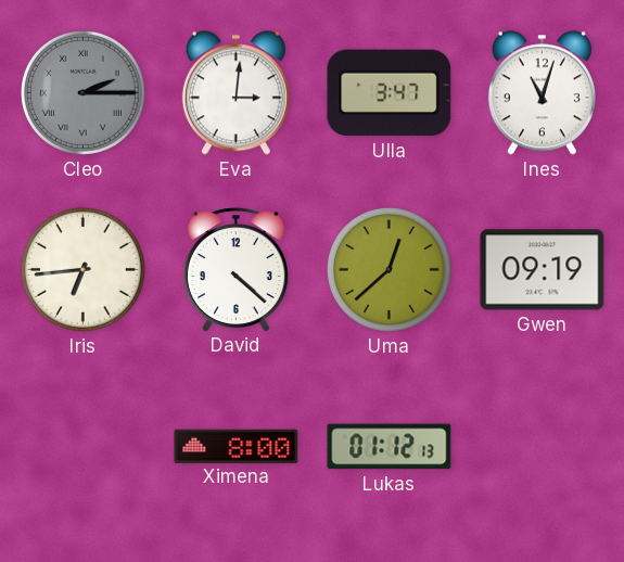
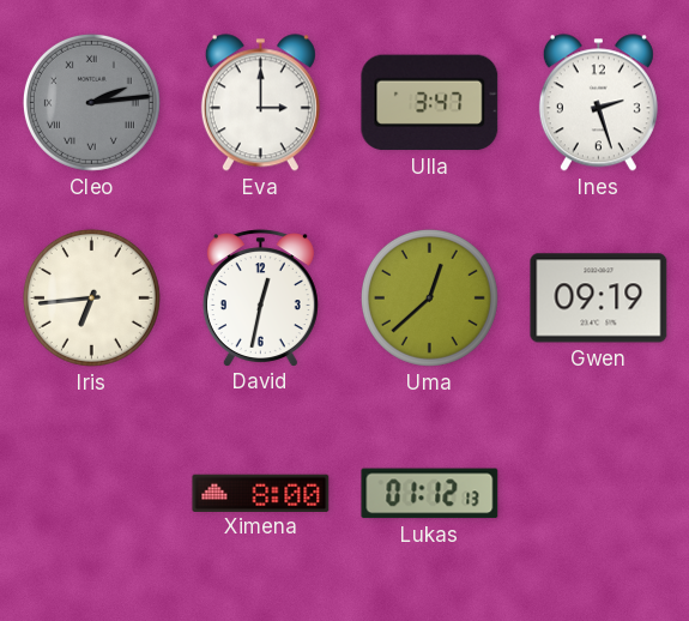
Cleo: 2:15 -> 2:14 (91, 102)
Eva: 3:01 -> 3:00 (260, 103)
Ines: 11:03 -> 2:27 (598, 103)
David: 4:22 -> 12:32 (260, 297)
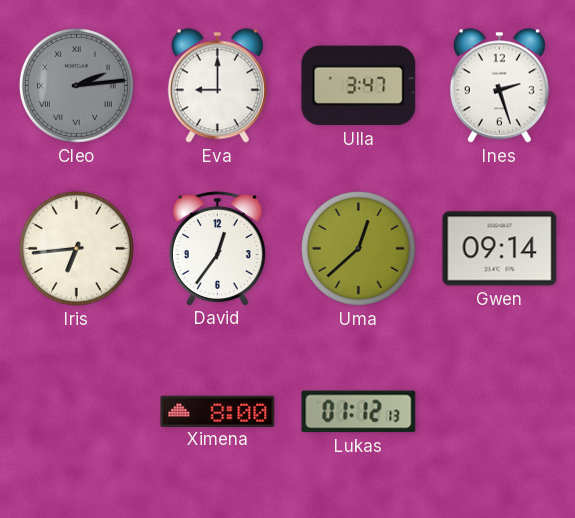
Eva: 3:00 -> 9:00 (217, 86)
David: 12:32 -> 12:36 (217, 248)
Gwen: 09:19 -> 09:14 (500, 249)
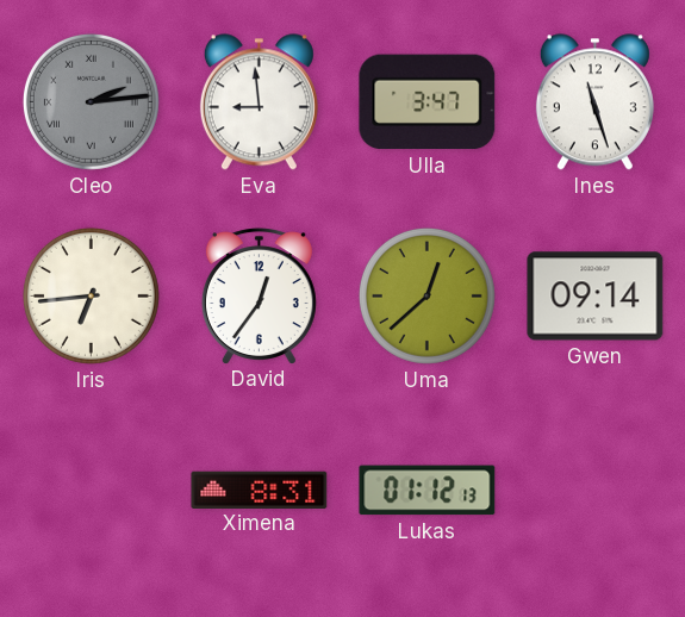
Eva: 9:00 -> 8:59 (259, 102)
Ines: 2:27 -> 11:27 (594, 102)
Ximena: 8:00 -> 8:31 (260, 490)
